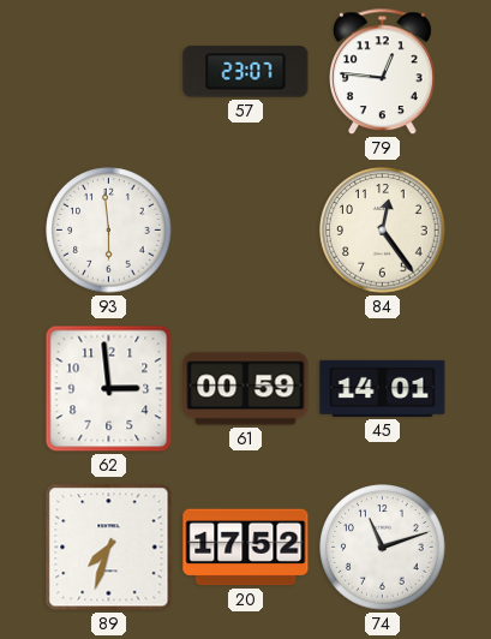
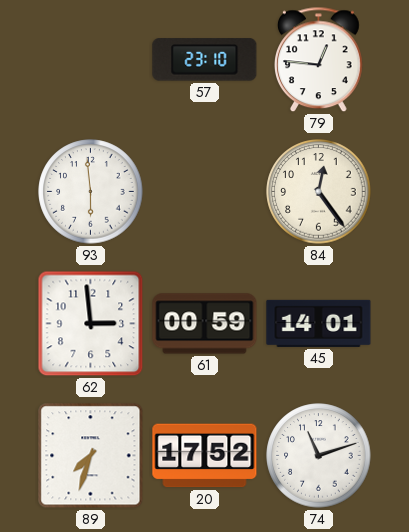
57: 23:07 -> 23:10 (205, 60)
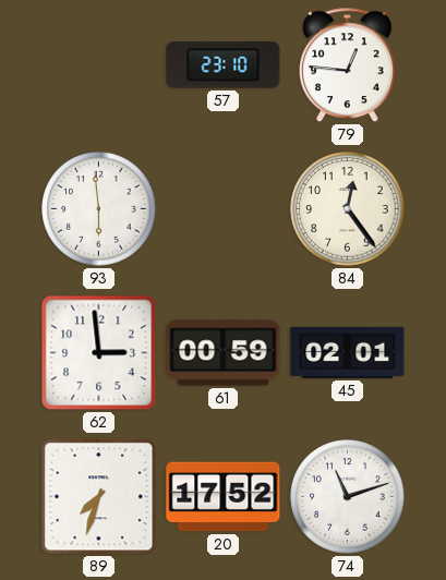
45: 14:01 -> 02:01 (348, 352)
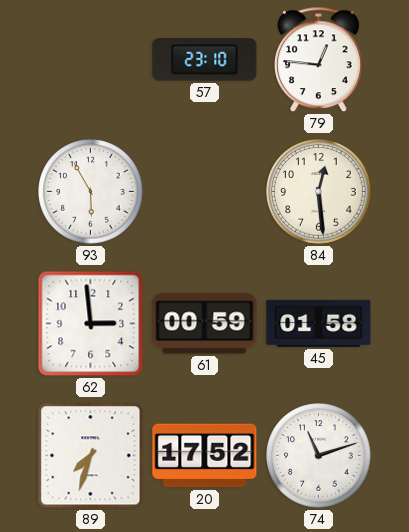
93: 5:59 -> 5:55 (91, 192)
84: 12:24 -> 12:29 (319, 192)
45: 02:01 -> 01:58 (319, 323)
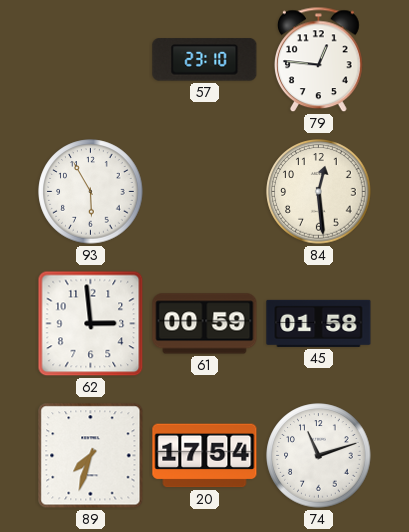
20: 17:52 -> 17:54 (205, 456)
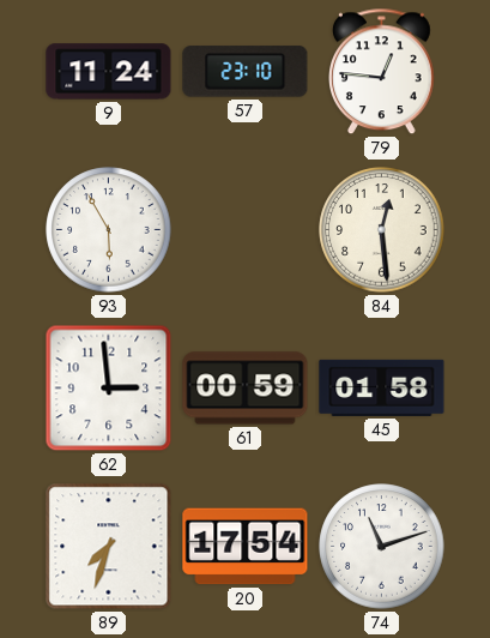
9: none -> 11:24 (109, 72)
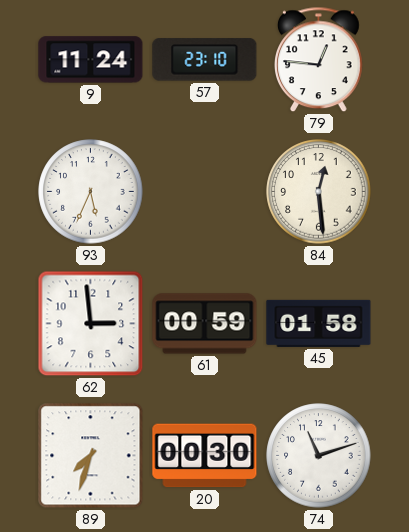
93: 5:55 -> 5:34 (91, 192)
20: 17:54 -> 00:30 (205, 456)
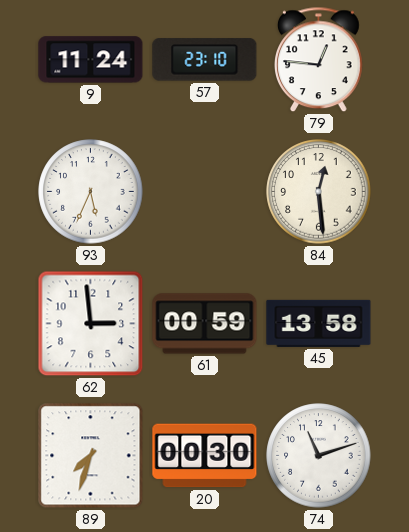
45: 01:58 -> 13:58 (319, 323)
